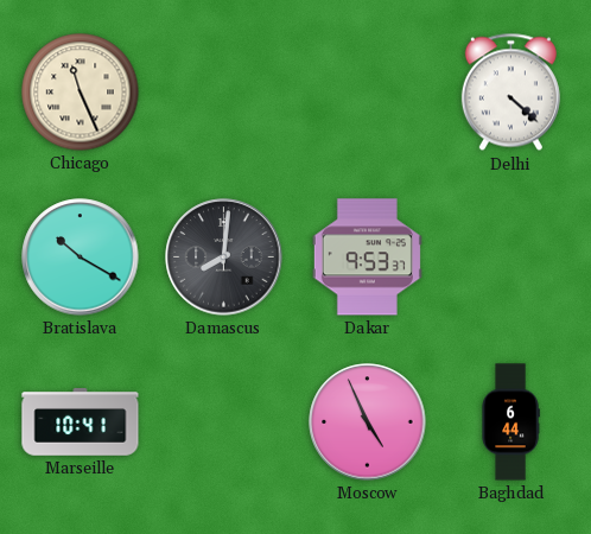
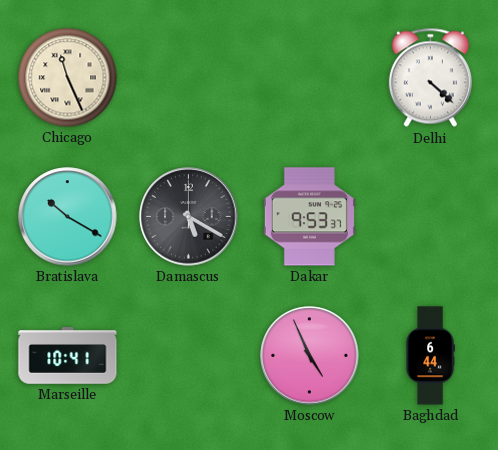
Damascus: 8:01 -> 5:20 (189, 217)
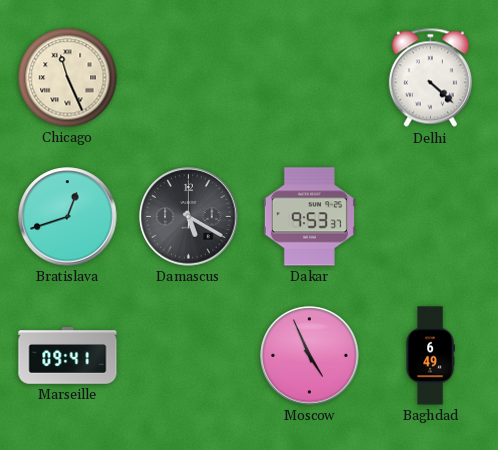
Bratislava: 10:20 -> 12:42 (68, 217)
Marseille: 10:41 -> 09:41 (68, 356)
Baghdad: 6:44 -> 6:49 (430, 356)
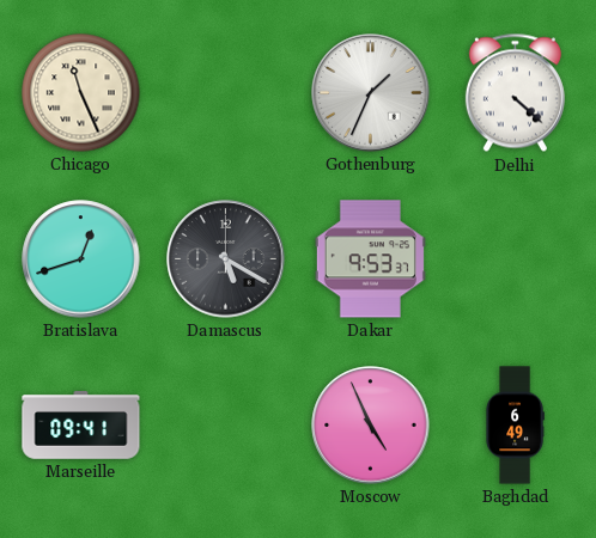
Gothenburg: none -> 1:34 (371, 93)
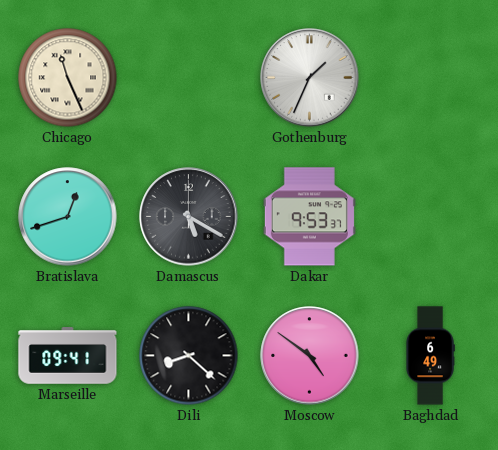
Delhi: 4:22 -> none (515, 93)
Dili: none -> 8:22 (189, 356)
Moscow: 4:56 -> 4:51 (310, 356)
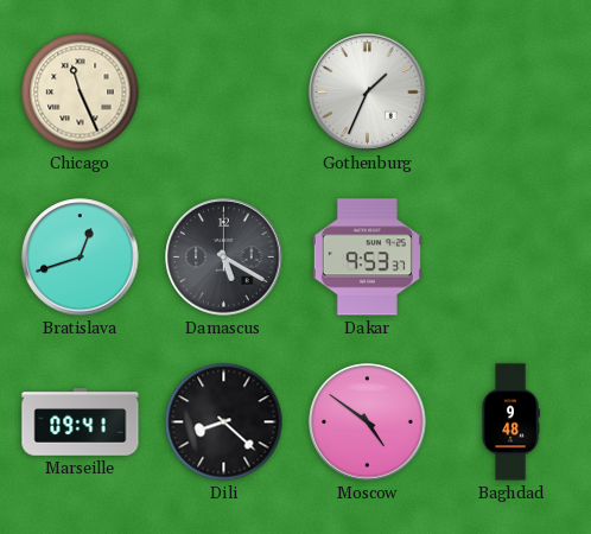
Baghdad: 6:49 -> 9:48 (510, 422)
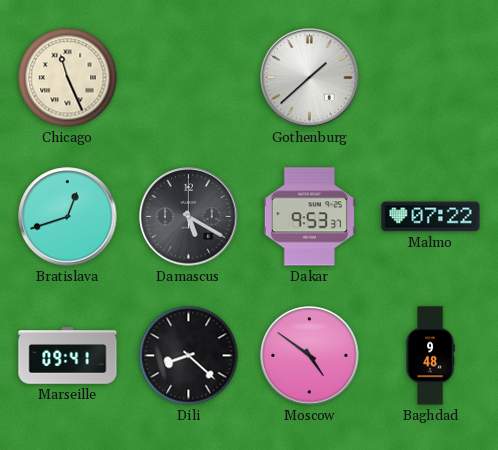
Gothenburg: 1:34 -> 1:38 (310, 78)
Malmo: none -> 07:22 (431, 217)
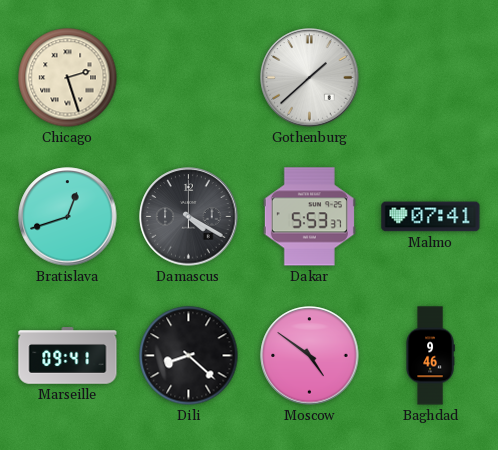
Chicago: 11:26 -> 2:27 (68, 78)
Damascus: 5:20 -> 4:20 (189, 217)
Dakar: 9:53 -> 5:53 (309, 217)
Malmo: 07:22 -> 07:41 (431, 217)
Baghdad: 9:48 -> 9:46 (430, 356)
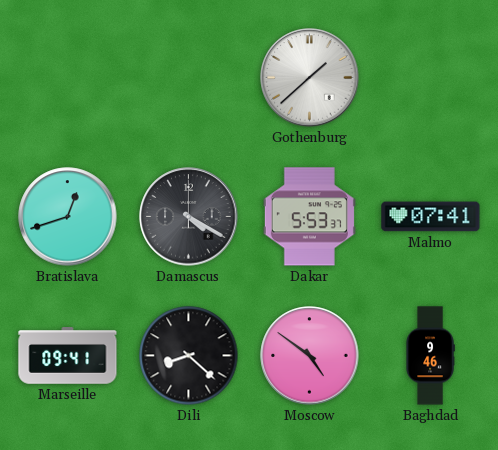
Chicago: 2:27 -> none (68, 78)
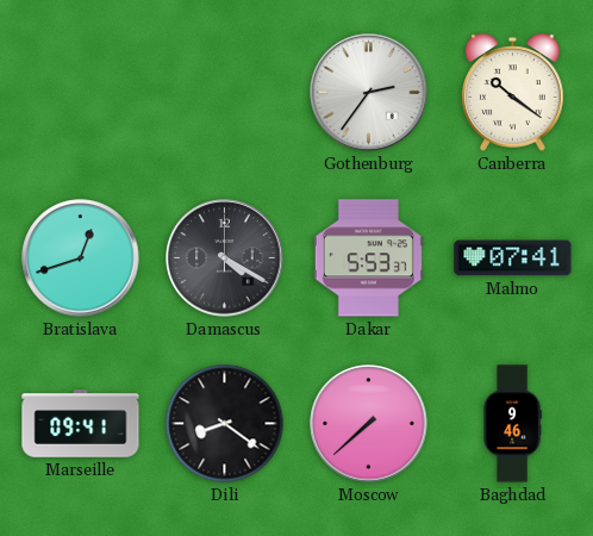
Gothenburg: 1:38 -> 2:36 (369, 93)
Canberra: none -> 10:21 (513, 93)
Dili: 8:22 -> 8:21 (225, 424)
Moscow: 4:51 -> 7:38 (369, 424)
